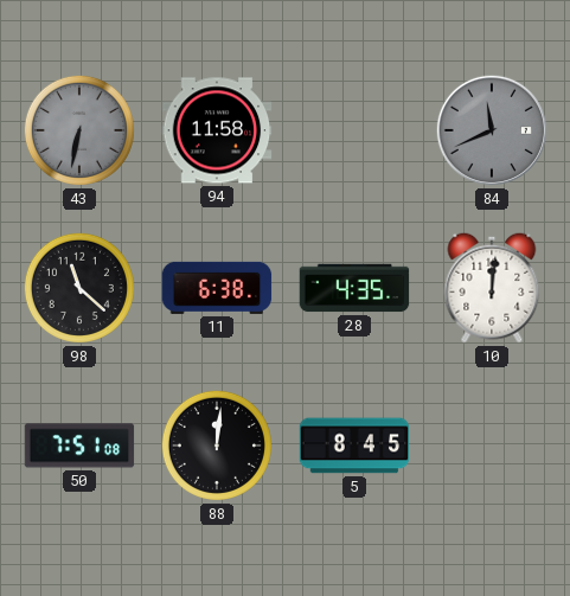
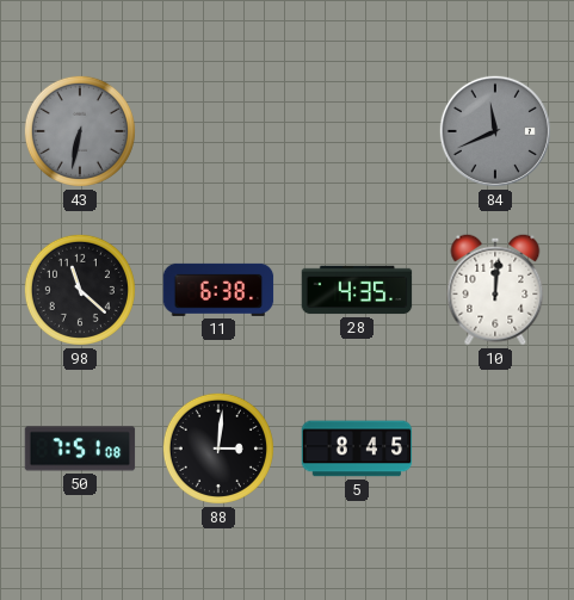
94: 11:58 -> none (217, 130)
88: 12:01 -> 3:01 (218, 449)
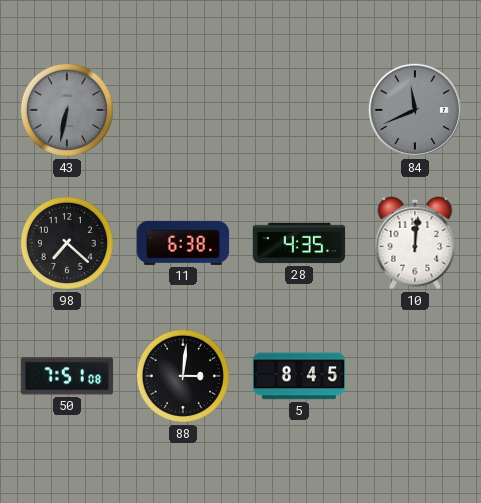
98: 11:22 -> 7:22 (67, 243)
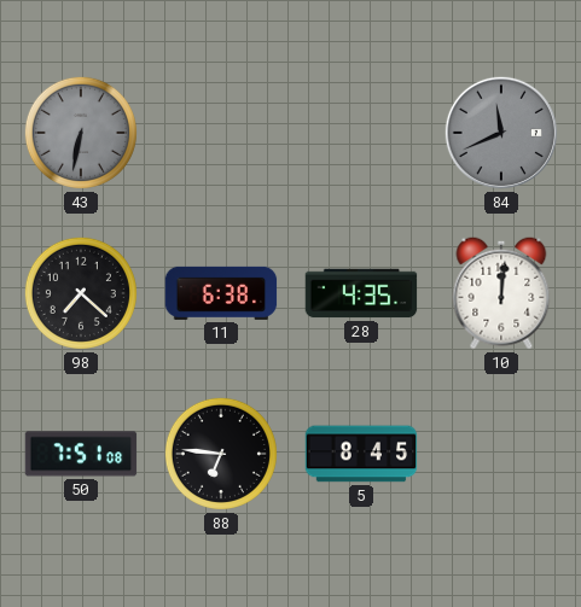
88: 3:01 -> 6:46 (221, 454)
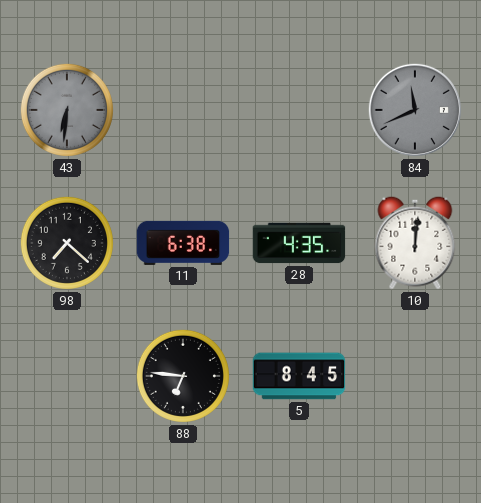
43: 6:32 -> 6:31 (67, 110)
50: 7:51 -> none (81, 454)
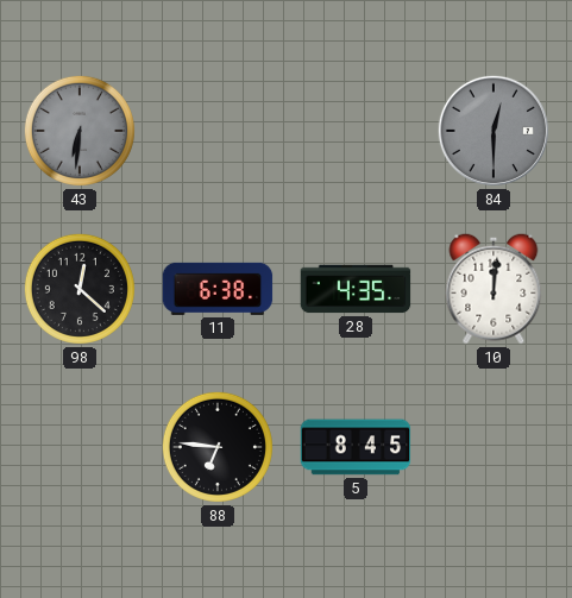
84: 11:41 -> 12:30 (494, 131)
98: 7:22 -> 12:22 (80, 289)
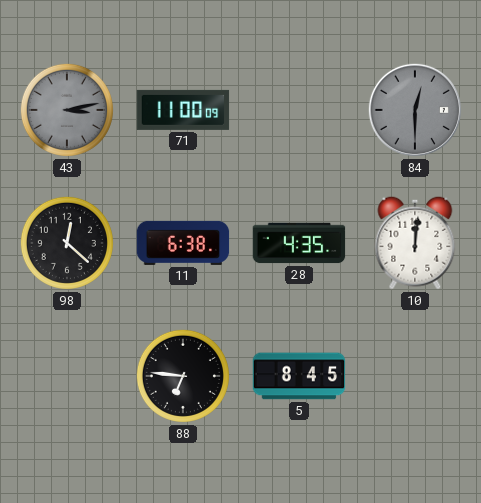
43: 6:31 -> 3:13 (67, 110)
71: none -> 11:00 (183, 110)
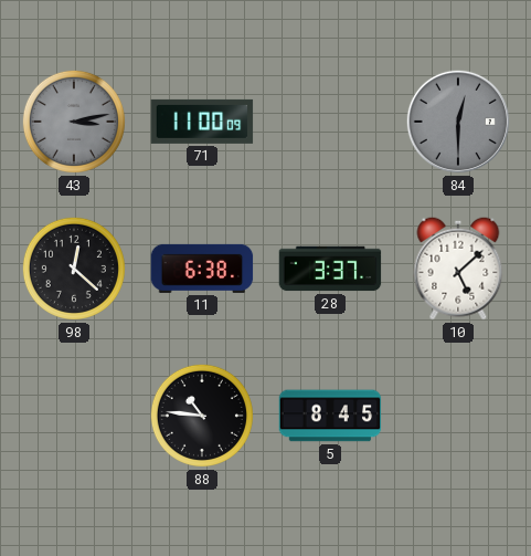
28: 4:35 -> 3:37 (330, 269)
10: 12:01 -> 5:08 (458, 269)
88: 6:46 -> 10:46 (202, 416)
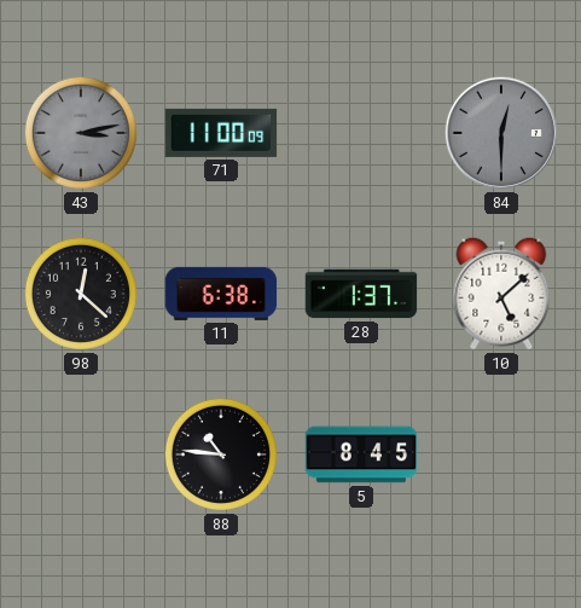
28: 3:37 -> 1:37 (361, 294)
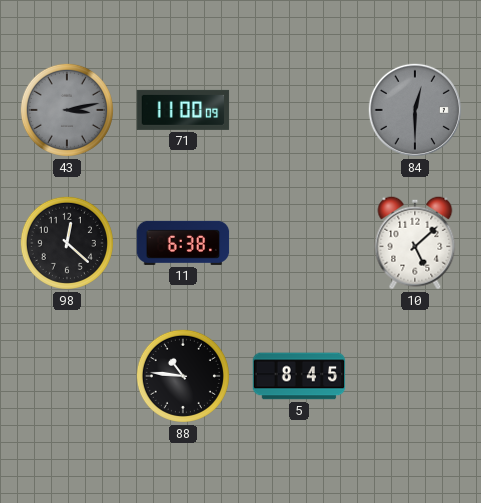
28: 1:37 -> none (361, 294)
